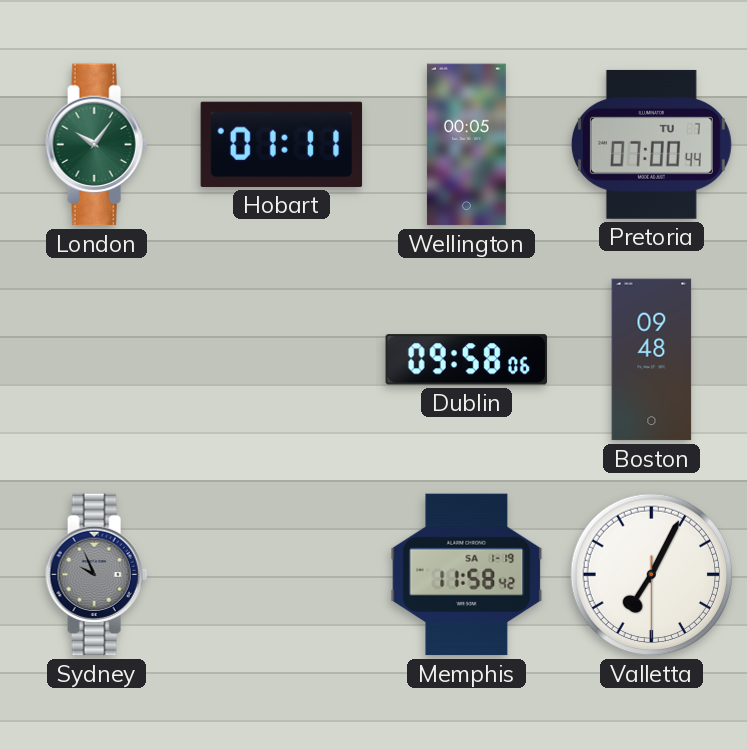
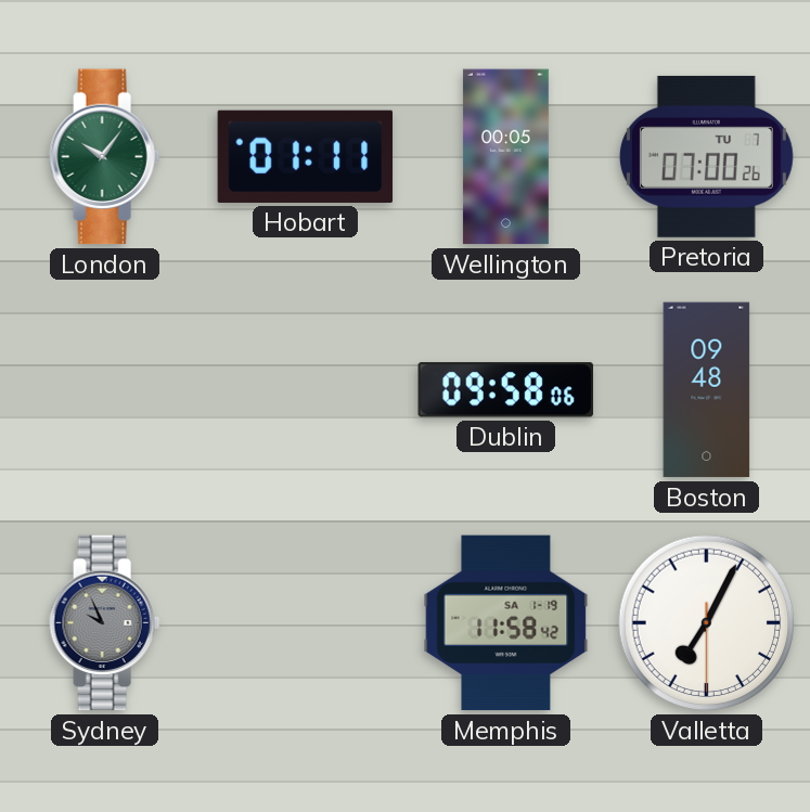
Pretoria: 07:00:44 -> 07:00:26 (706, 156)
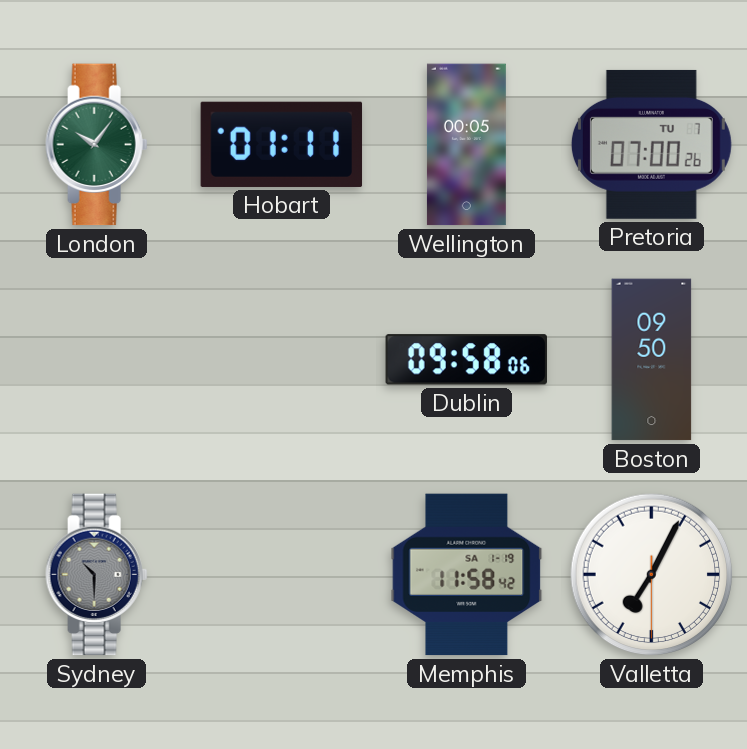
Boston: 09:48 -> 09:50 (652, 360)
Sydney: 9:56 -> 10:30 (97, 575)
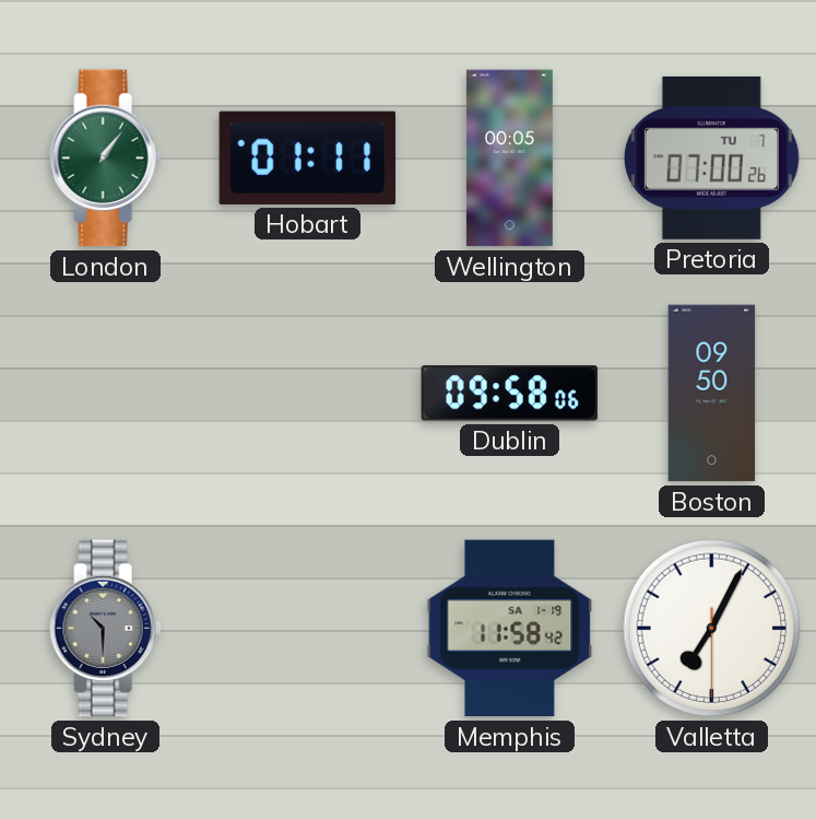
London: 10:06 -> 1:06 (106, 159)
